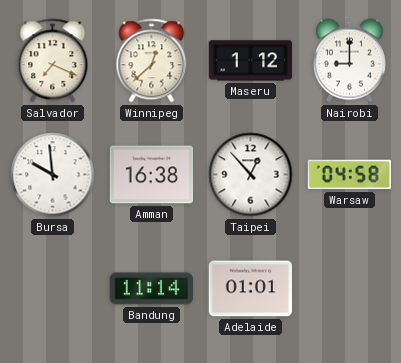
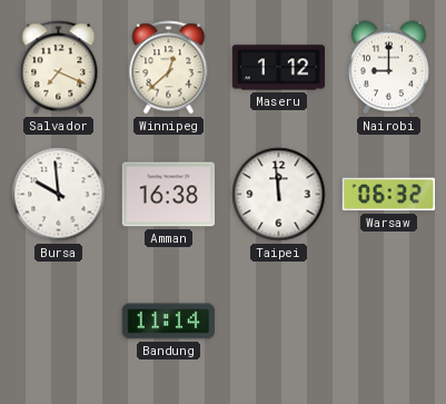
Taipei: 12:53 -> 11:59 (279, 195)
Warsaw: 04:58 -> 06:32 (388, 195)
Adelaide: 01:01 -> none (250, 289)
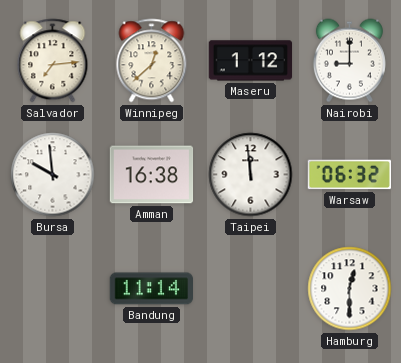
Salvador: 7:19 -> 7:14 (53, 61)
Hamburg: none -> 12:30 (350, 289)
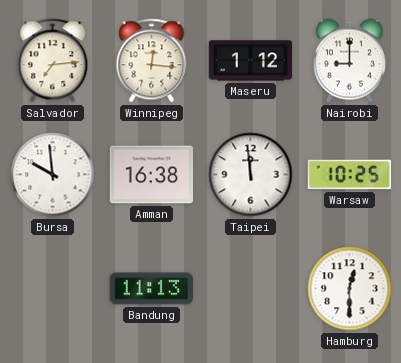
Winnipeg: 12:38 -> 12:16 (152, 61)
Warsaw: 06:32 -> 10:25 (349, 175)
Bandung: 11:14 -> 11:13 (151, 289)
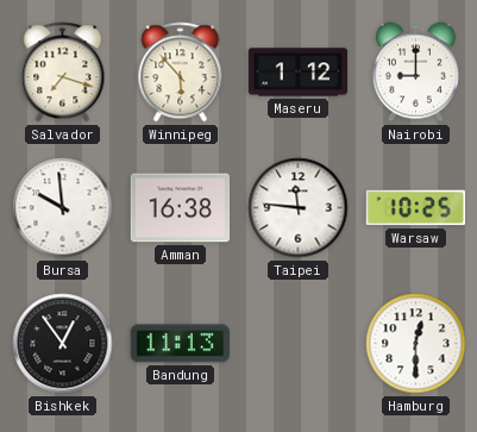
Salvador: 7:14 -> 7:18 (63, 73)
Winnipeg: 12:16 -> 5:53 (181, 73)
Taipei: 11:59 -> 11:46 (299, 208)
Bishkek: none -> 12:54 (63, 344)
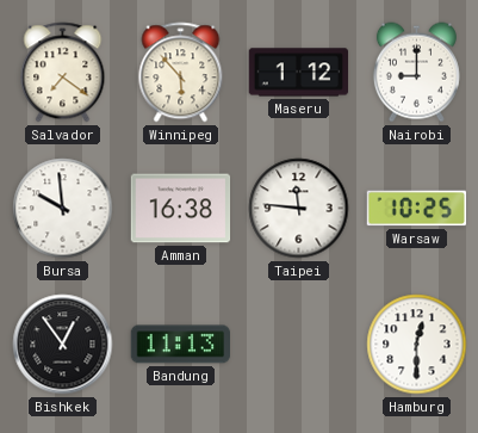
Salvador: 7:18 -> 7:21 (63, 73)
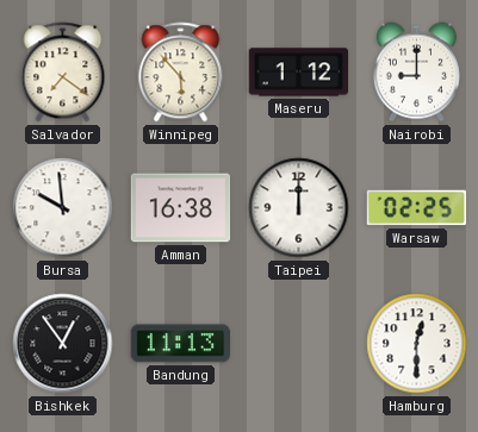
Taipei: 11:46 -> 12:00 (299, 208)
Warsaw: 10:25 -> 02:25 (416, 208)
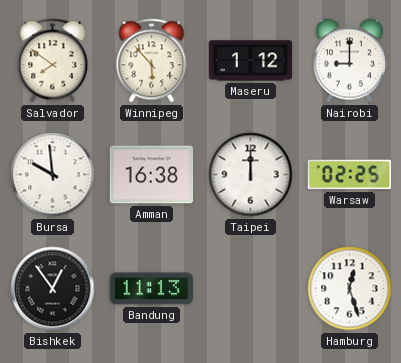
Salvador: 7:21 -> 7:51 (53, 61)
Hamburg: 12:30 -> 12:27 (350, 289)
